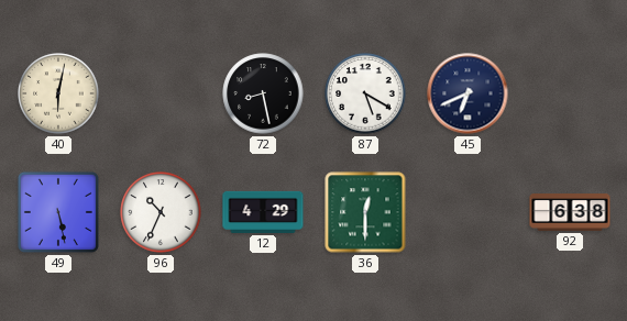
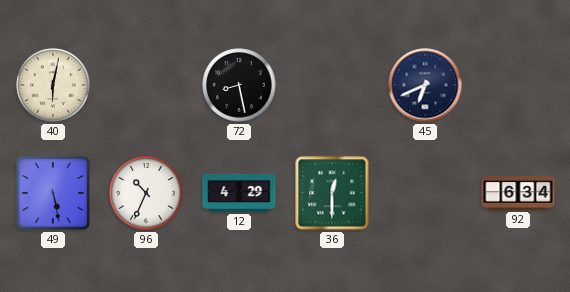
87: 5:20 -> none (365, 93)
92: 6:38 -> 6:34 (518, 194)
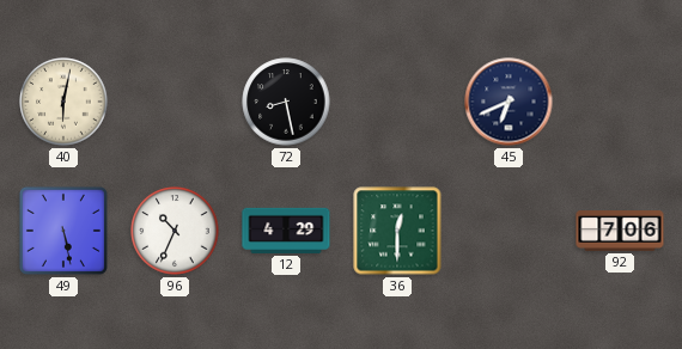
92: 6:34 -> 7:06 (620, 232)
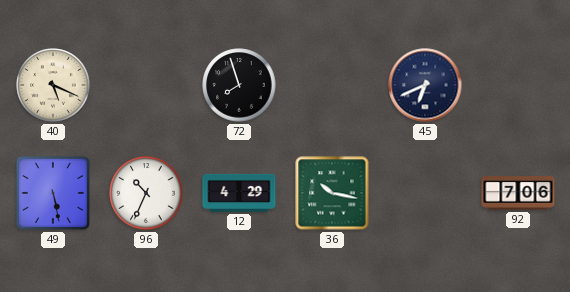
40: 6:02 -> 5:19 (53, 85)
72: 8:28 -> 7:57 (239, 85)
36: 12:30 -> 10:17 (332, 193)
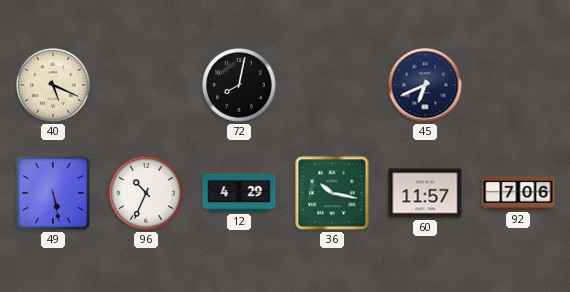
72: 7:57 -> 8:02 (239, 85)
60: none -> 11:57 (425, 193)
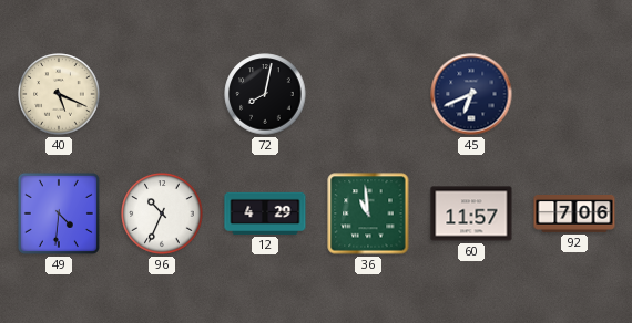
49: 5:28 -> 4:31 (59, 213)
36: 10:17 -> 10:59 (368, 213)
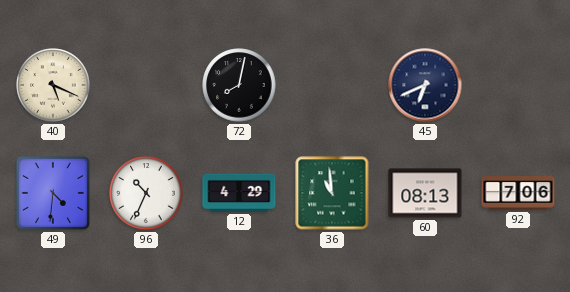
60: 11:57 -> 08:13 (425, 193)
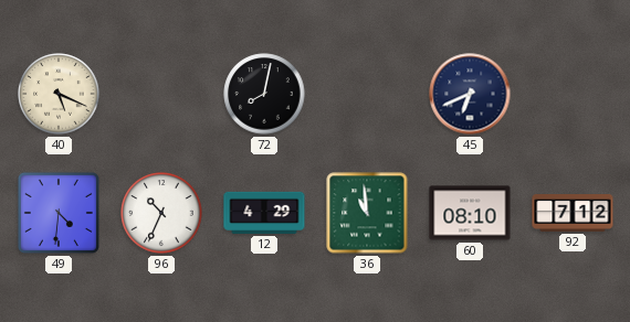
60: 08:13 -> 08:10 (470, 213)
92: 7:06 -> 7:12 (573, 214)
